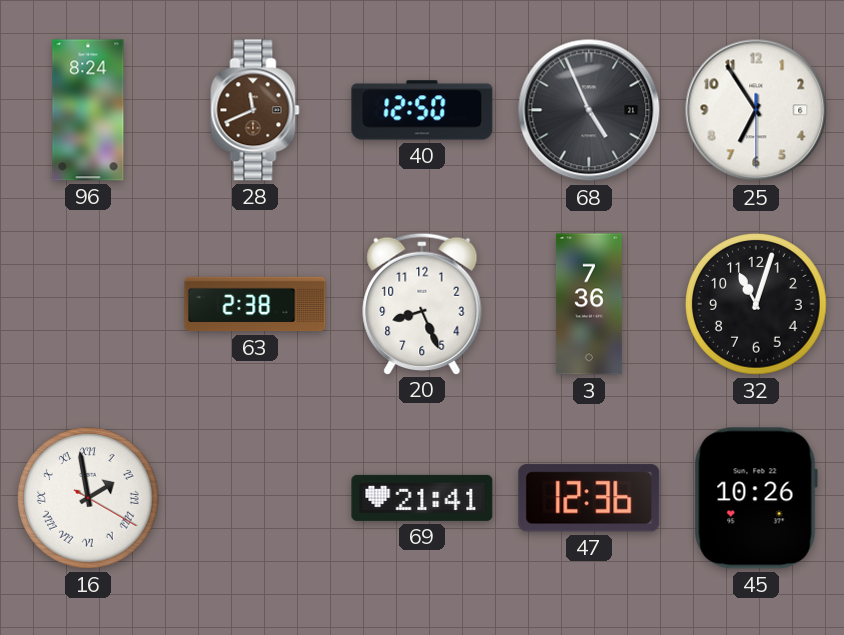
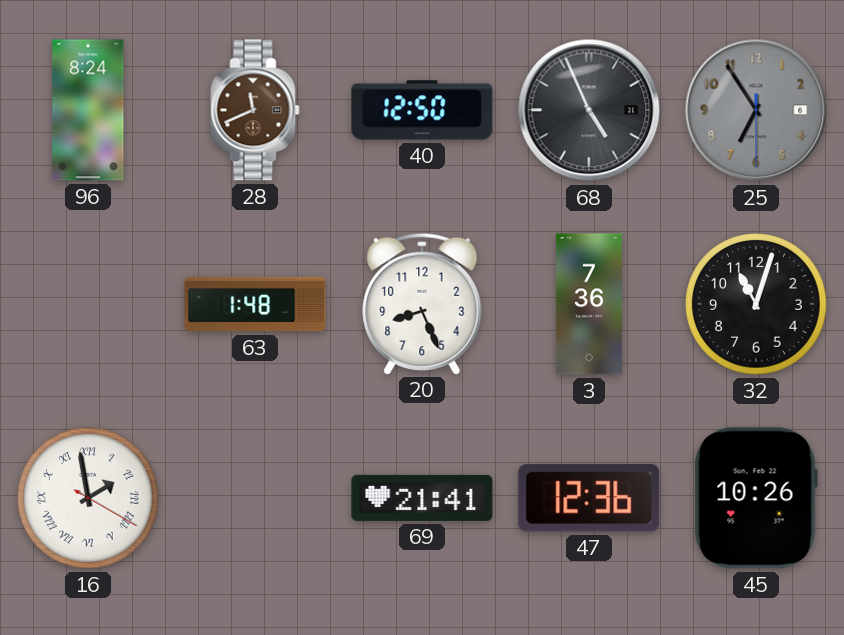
25 dial: white -> grey (756, 110)
63: 2:38 -> 1:48 (255, 304)
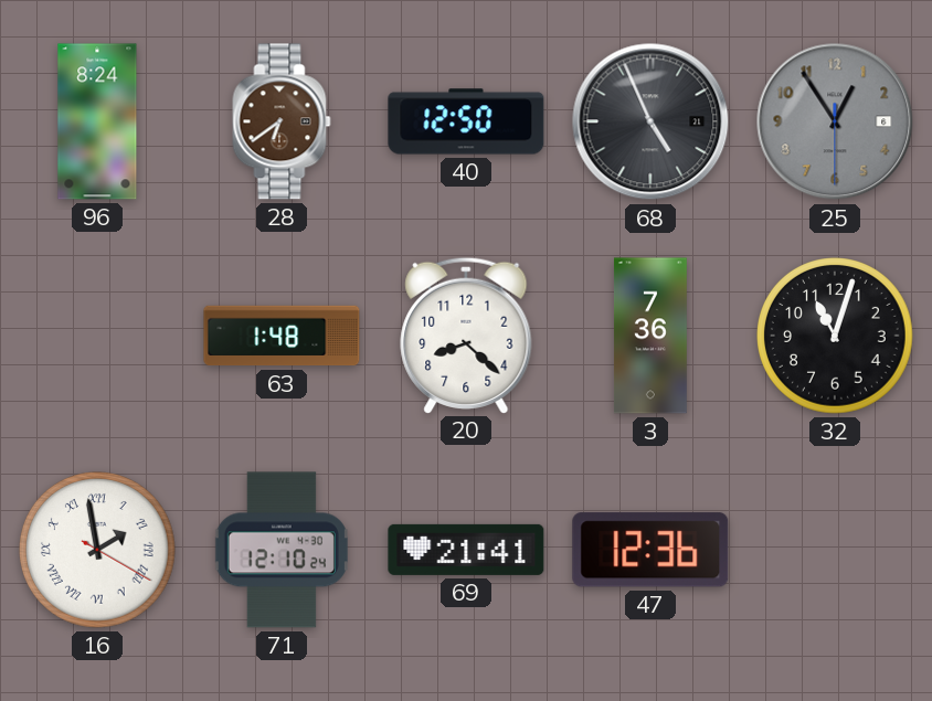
28: 11:41 -> 6:39 (282, 121)
25: 6:54 -> 12:54 (835, 121)
20: 8:26 -> 8:22 (466, 334)
71: none -> 12:10 (282, 550)
45: 10:26 -> none (756, 498)
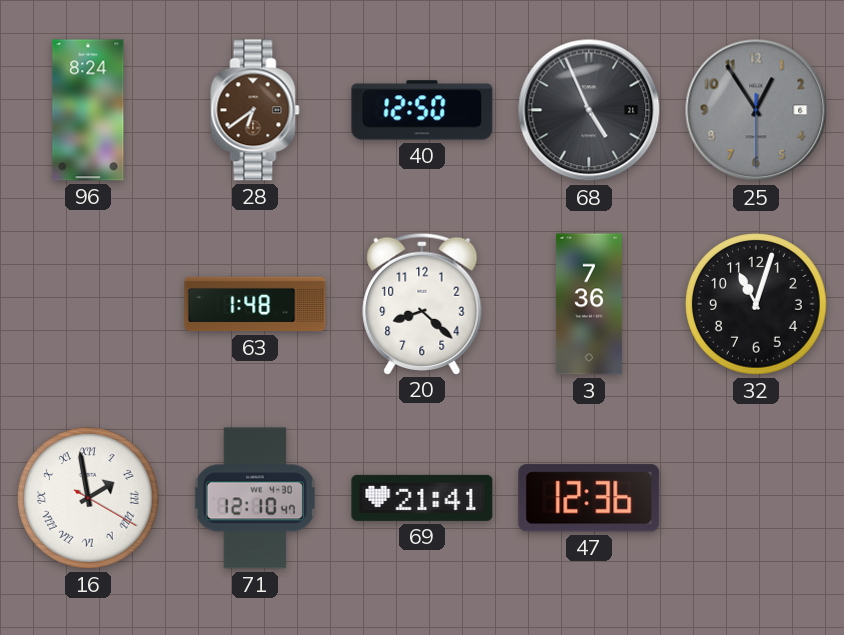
71: 12:10:24 -> 12:10:47 (255, 498)
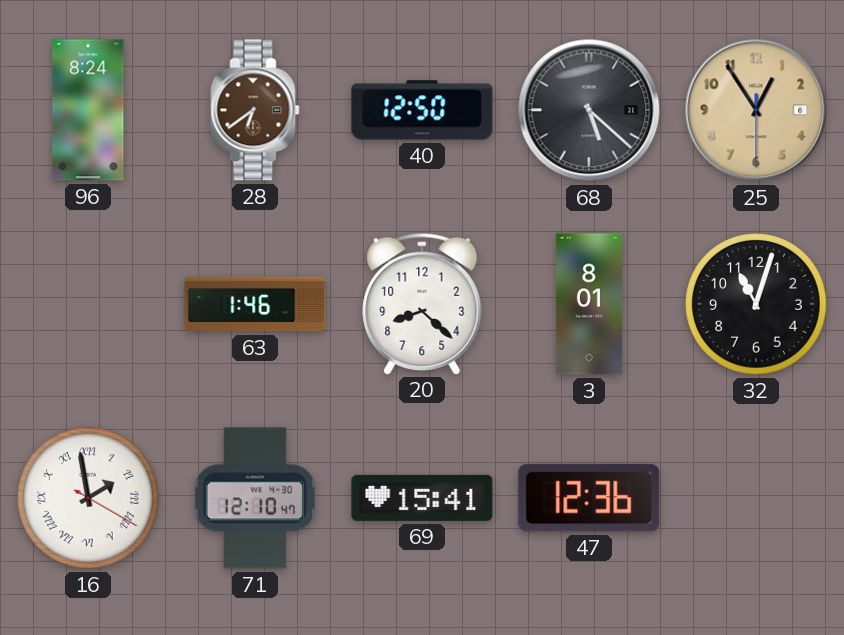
68: 4:56 -> 5:22 (589, 110)
25 dial: grey -> champagne (756, 110)
63: 1:48 -> 1:46 (255, 304)
3: 7:36 -> 8:01 (589, 304)
69: 21:41 -> 15:41 (422, 498)
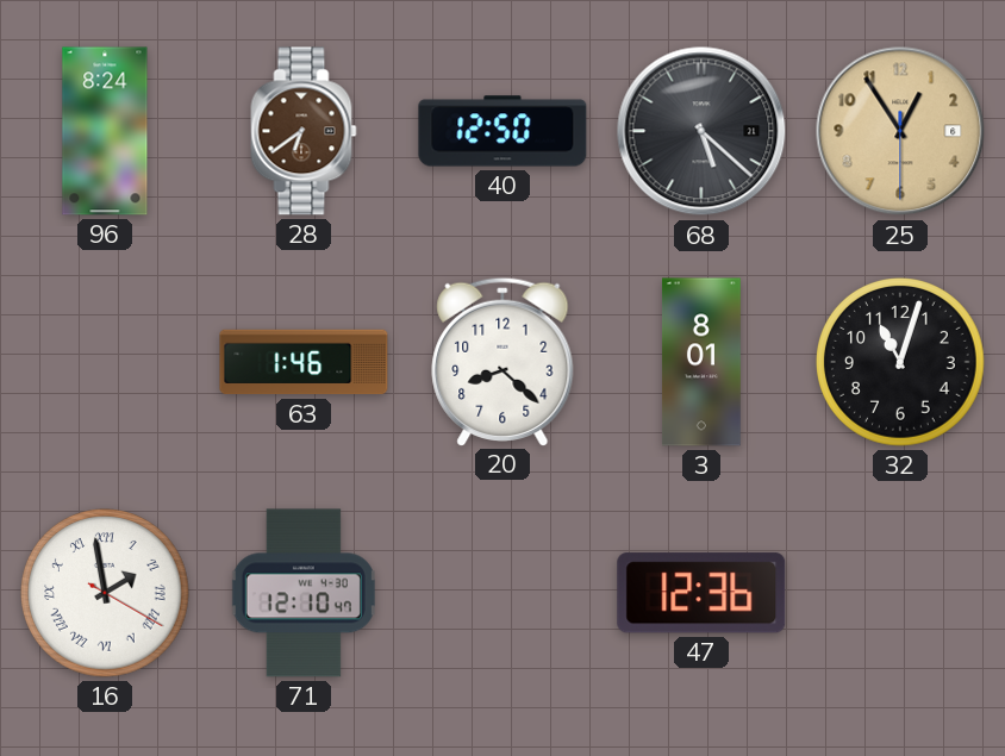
69: 15:41 -> none (422, 498)
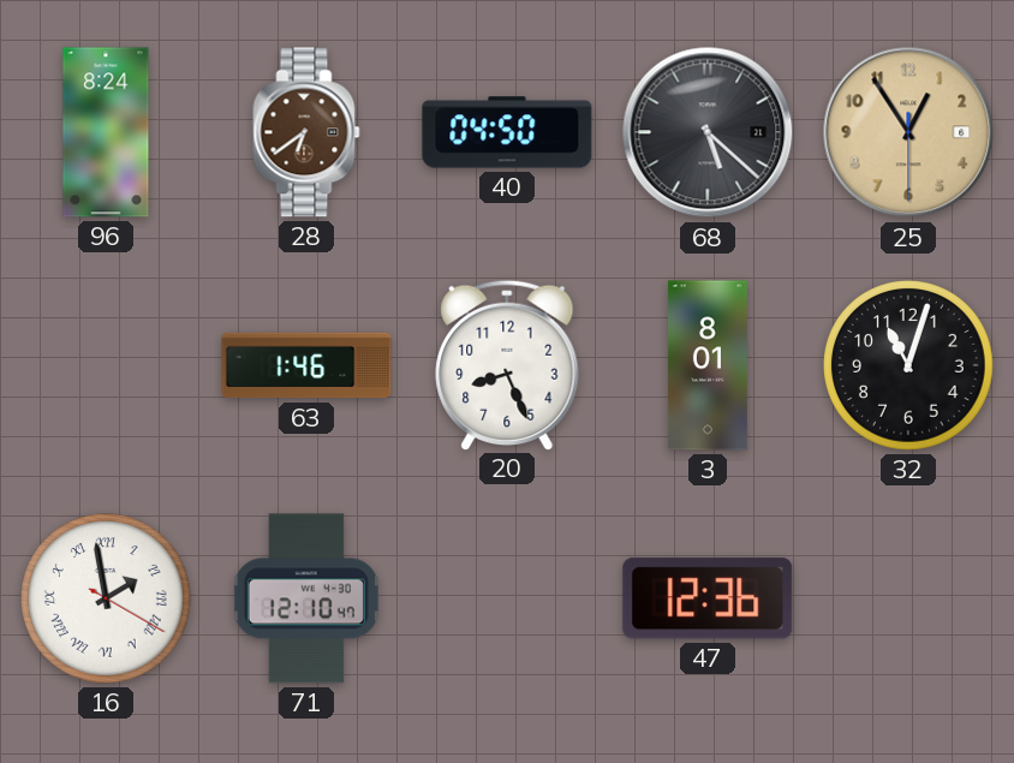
40: 12:50 -> 04:50 (507, 132)
20: 8:22 -> 8:26 (507, 364)
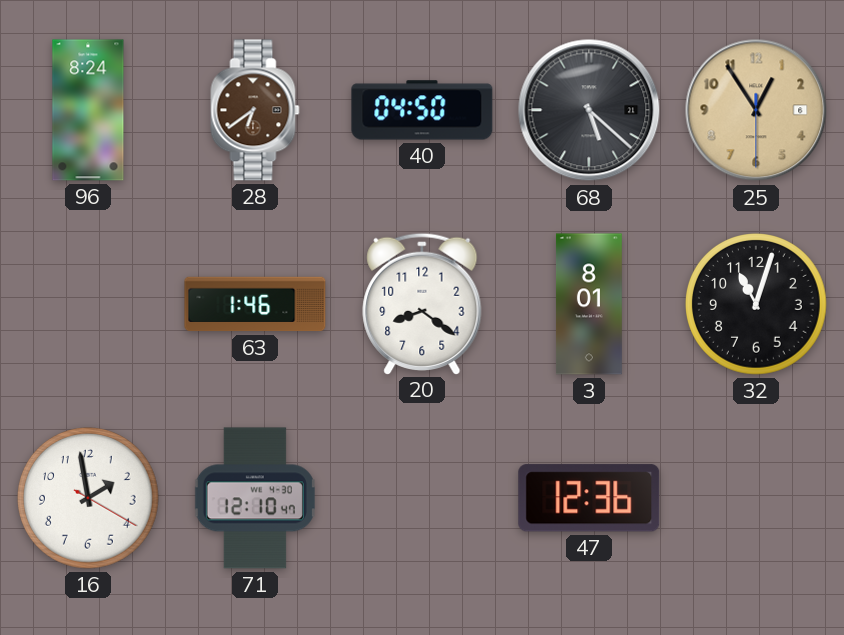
20: 8:26 -> 8:21 (422, 303)
16 numerals: Roman -> Arabic (89, 499)
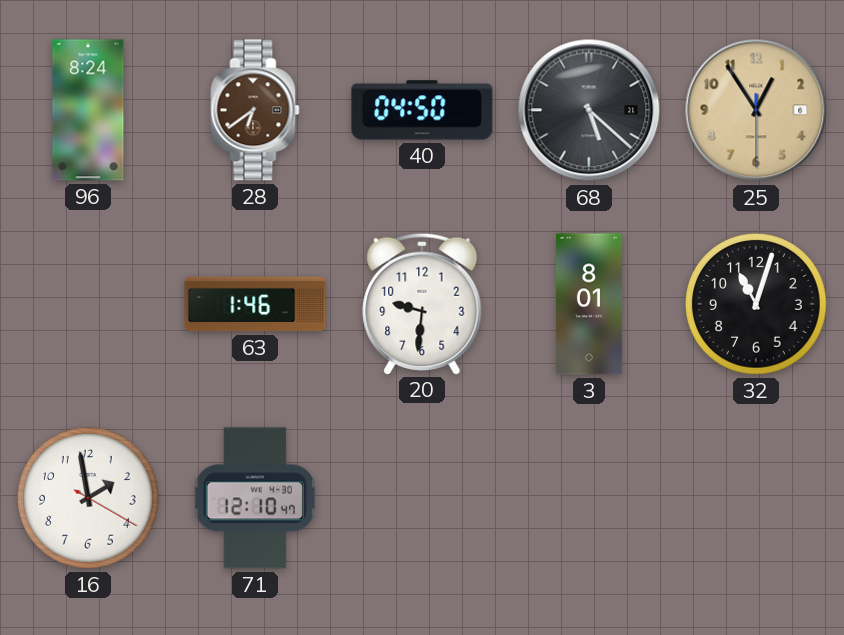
20: 8:21 -> 9:31 (422, 303)
47: 12:36 -> none (589, 498)
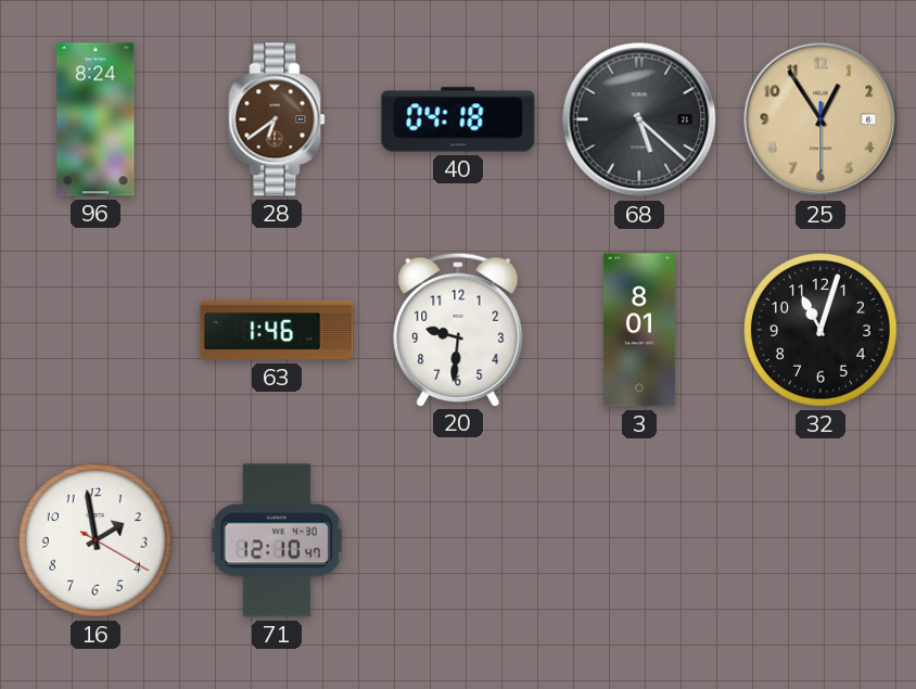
40: 04:50 -> 04:18 (458, 119)
